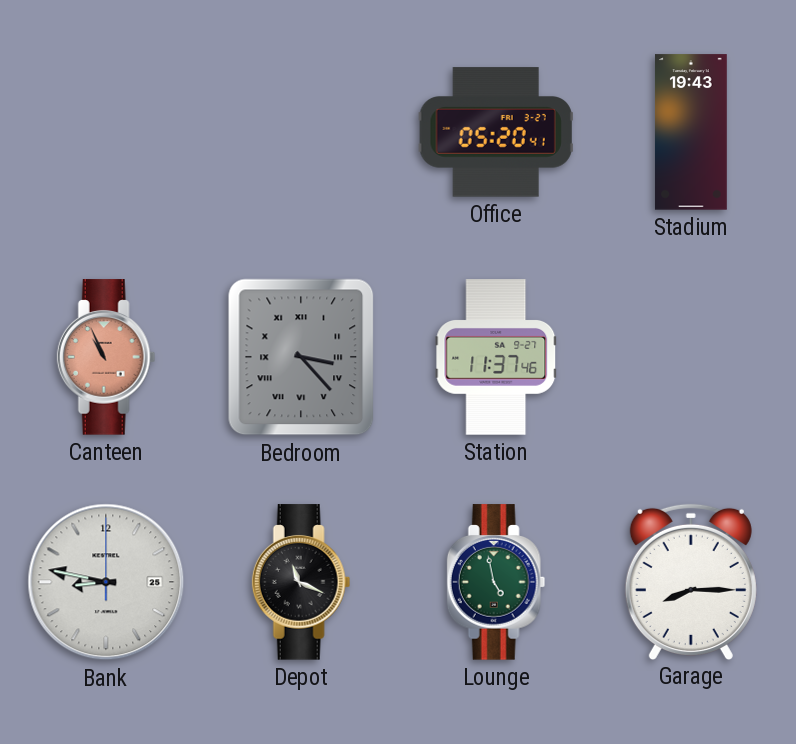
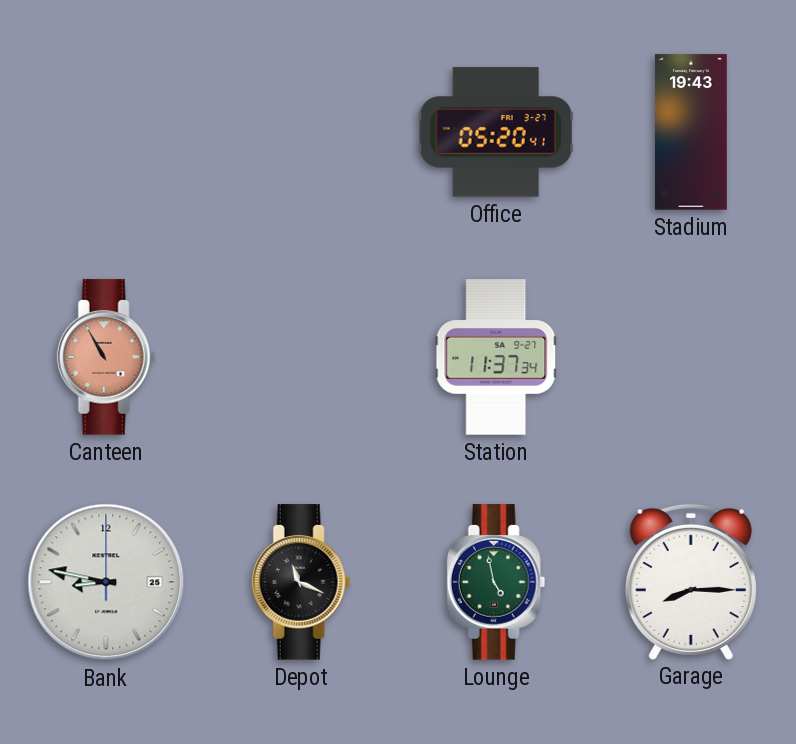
Canteen: 10:56 -> 10:55 (106, 357)
Bedroom: 3:23 -> none (301, 357)
Station: 11:37:46 -> 11:37:34 (496, 357)
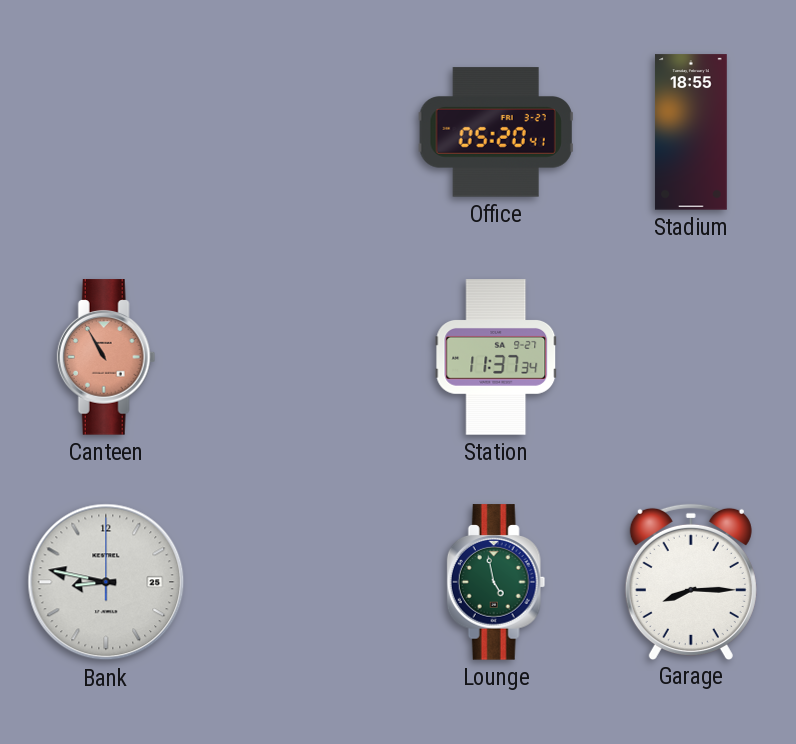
Stadium: 19:43 -> 18:55 (691, 132)
Depot: 11:19 -> none (301, 582)
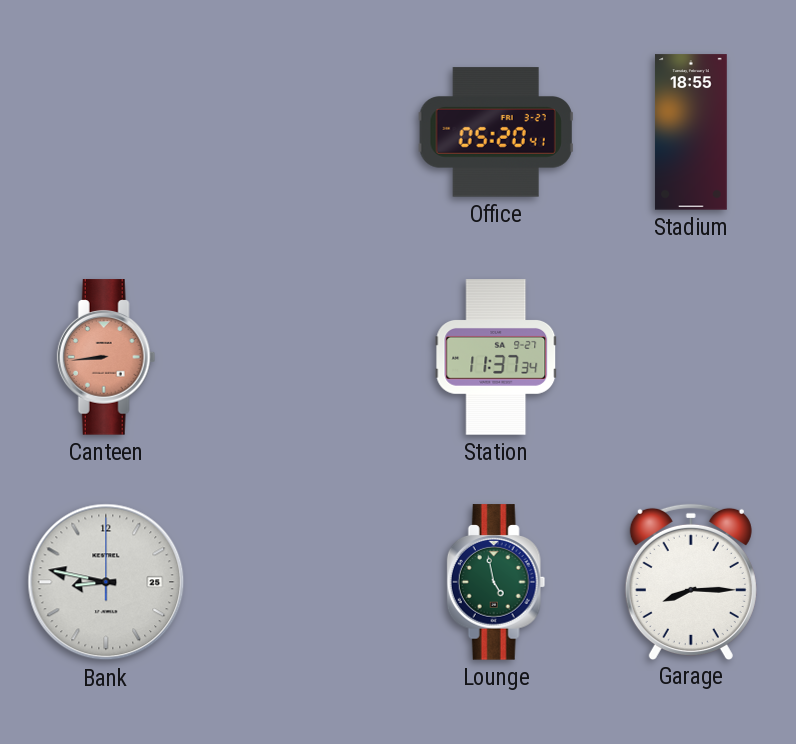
Canteen: 10:55 -> 8:44 (106, 357)
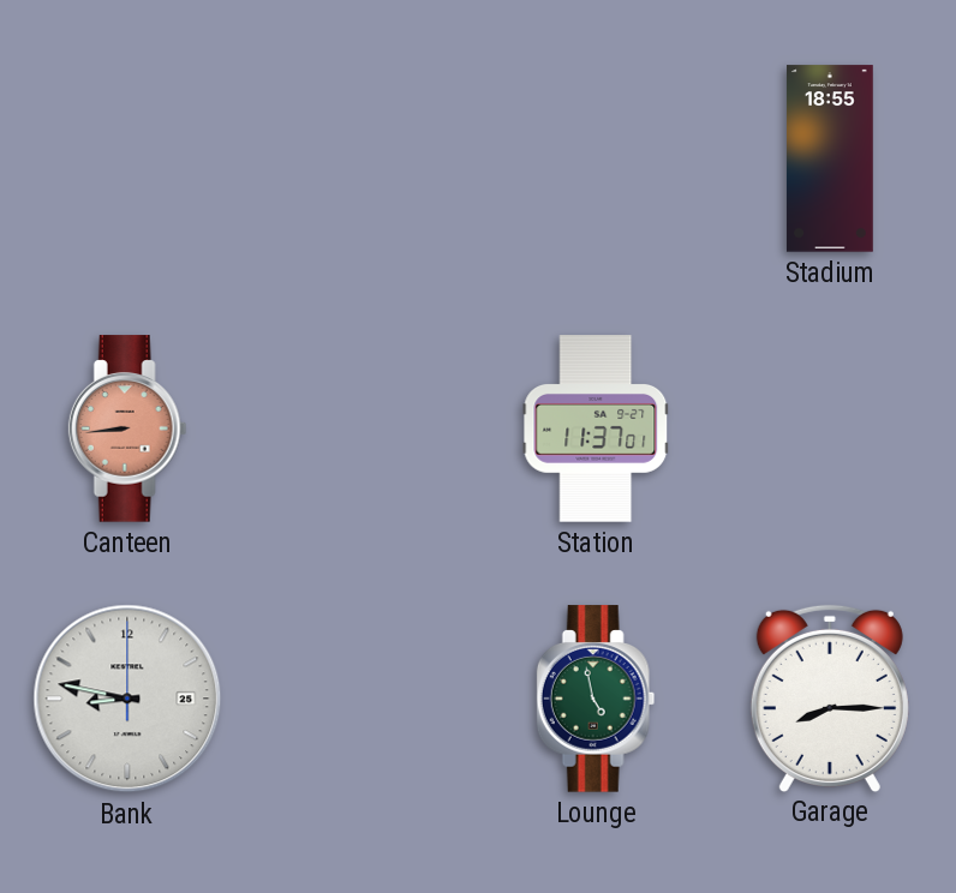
Office: 05:20 -> none (496, 132)
Station: 11:37:34 -> 11:37:01 (596, 428)
